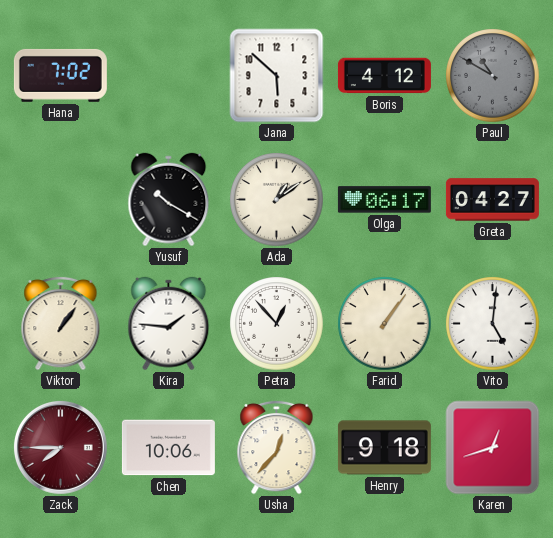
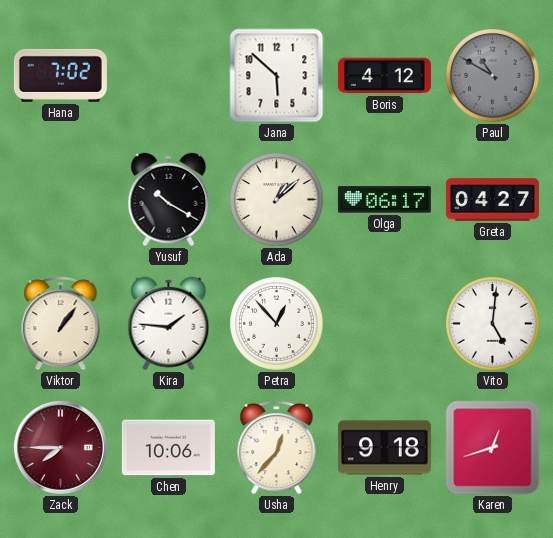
Ada: 1:09 -> 1:08 (277, 200)
Farid: 1:06 -> none (385, 324)
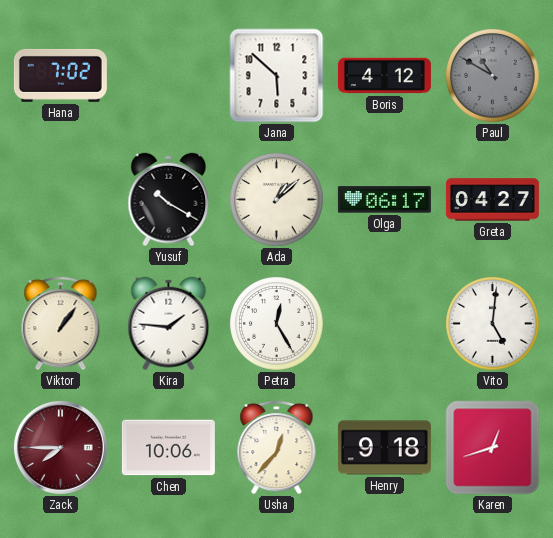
Petra: 12:53 -> 12:25 (277, 324)
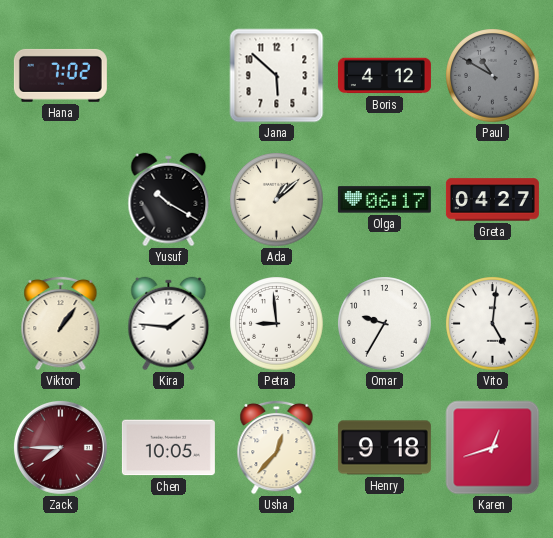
Petra: 12:25 -> 8:59 (277, 324)
Omar: none -> 9:35 (385, 324)
Chen: 10:06 -> 10:05 (168, 448)
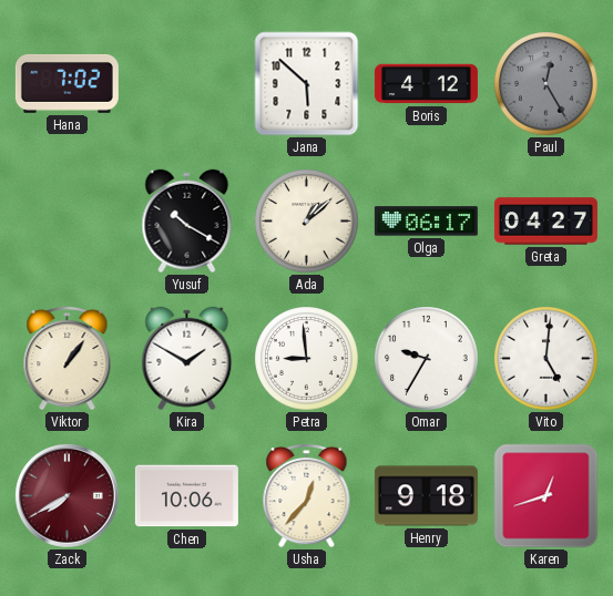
Paul: 10:50 -> 12:25 (546, 84)
Kira: 1:46 -> 1:50 (187, 359)
Zack: 7:45 -> 7:40 (68, 496)
Chen: 10:05 -> 10:06 (186, 496)
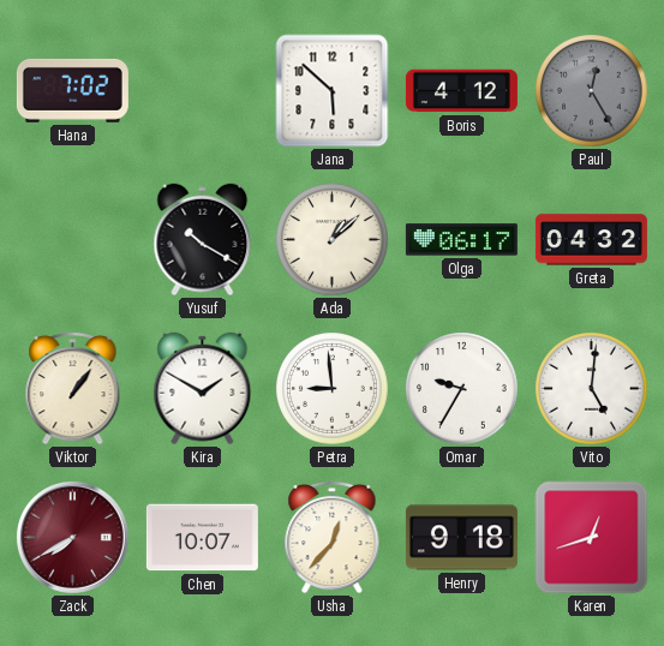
Greta: 04:27 -> 04:32 (591, 240)
Chen: 10:06 -> 10:07 (202, 538)
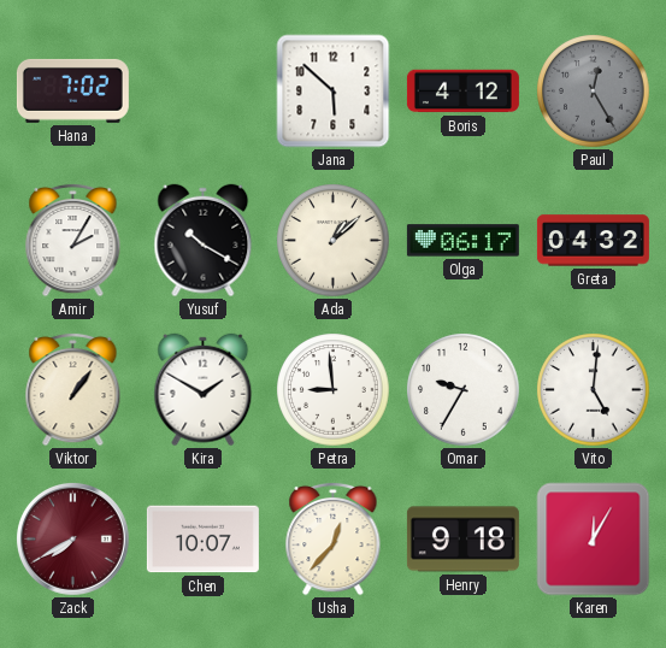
Amir: none -> 2:05 (73, 240)
Karen: 12:42 -> 12:05 (594, 540)
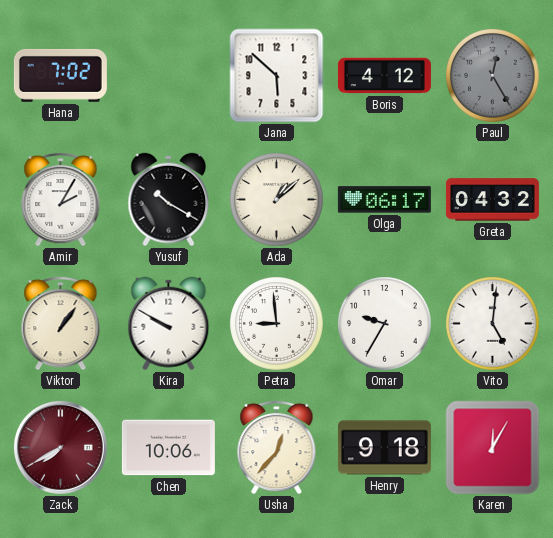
Kira: 1:50 -> 9:50 (169, 324)
Chen: 10:07 -> 10:06 (168, 448)
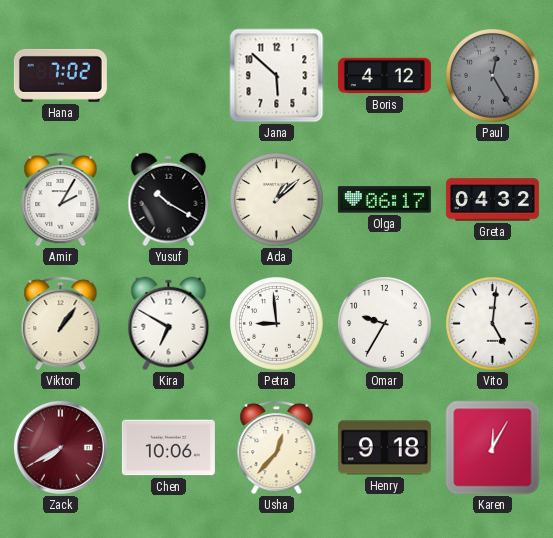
Kira: 9:50 -> 6:50 (169, 324)
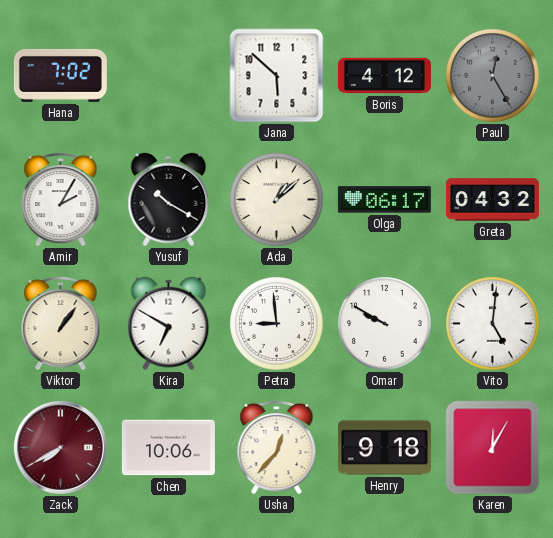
Omar: 9:35 -> 9:50 (385, 324)
